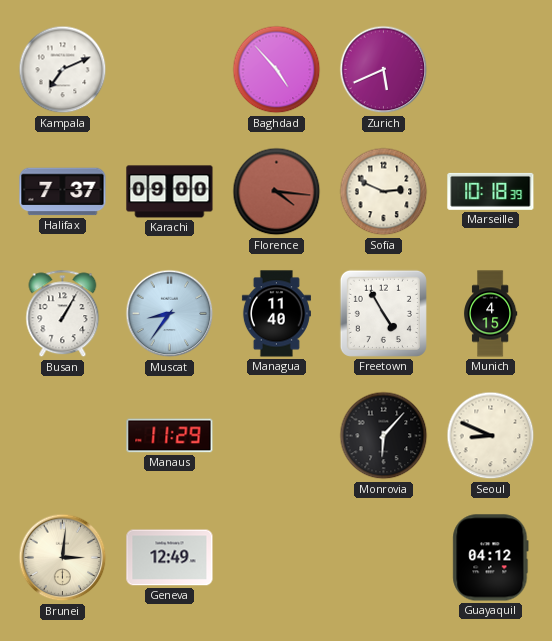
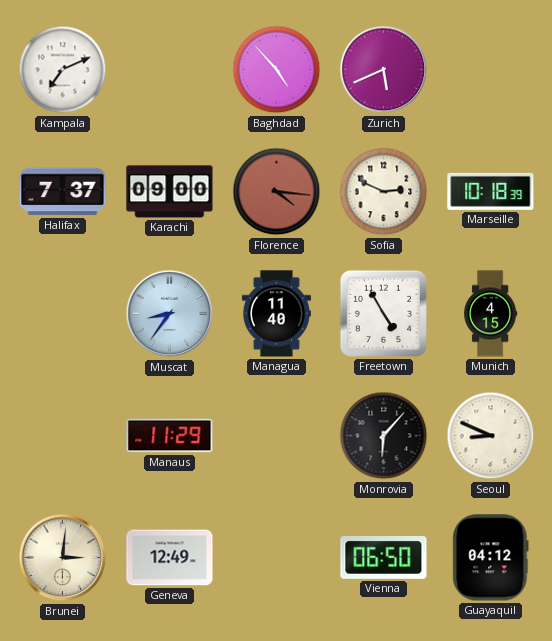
Busan: 1:05 -> none (63, 314)
Vienna: none -> 06:50 (384, 558)
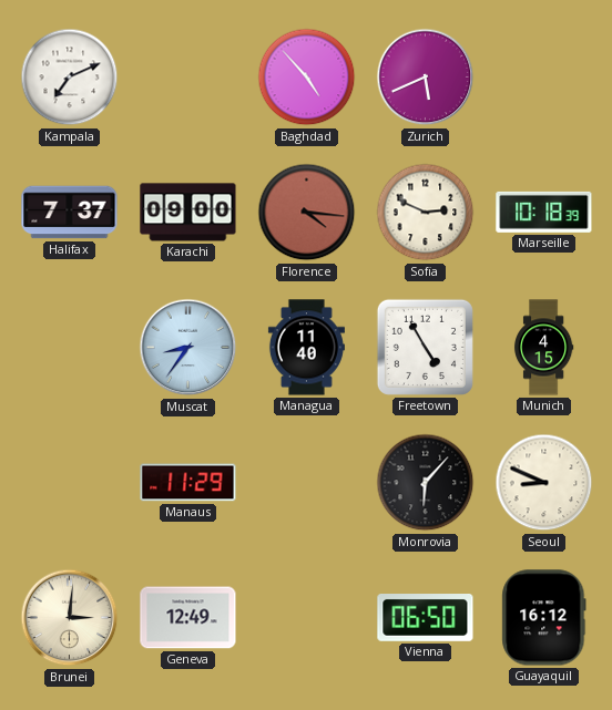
Guayaquil: 04:12 -> 16:12 (544, 618)
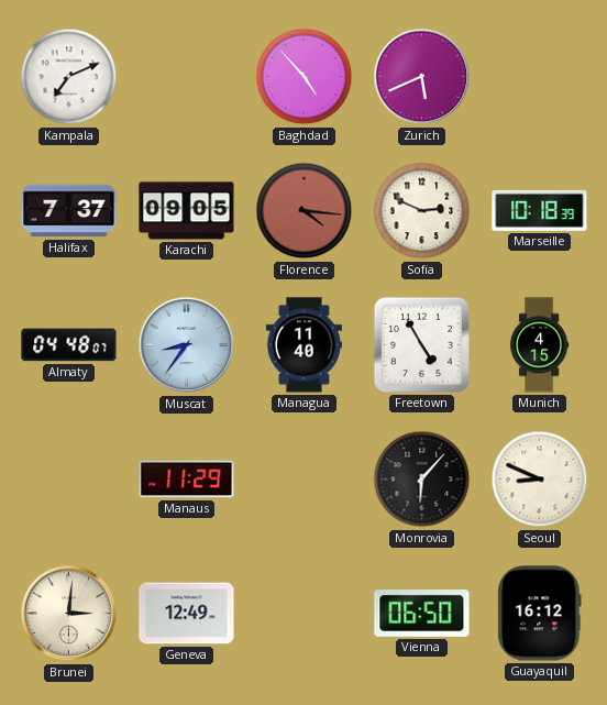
Karachi: 09:00 -> 09:05 (187, 211)
Almaty: none -> 04:48 (69, 345)
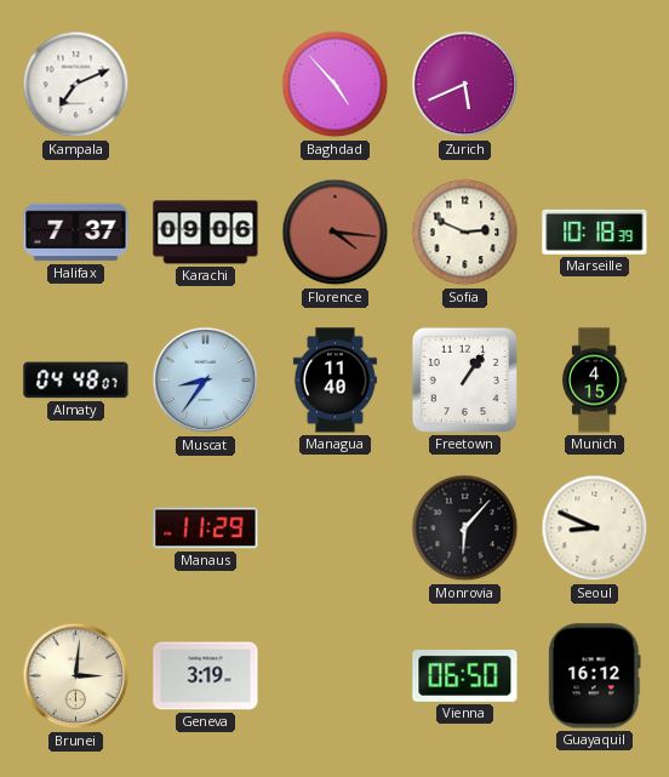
Karachi: 09:05 -> 09:06 (206, 233)
Freetown: 4:55 -> 1:06 (464, 379)
Geneva: 12:49 -> 3:19 (206, 676)
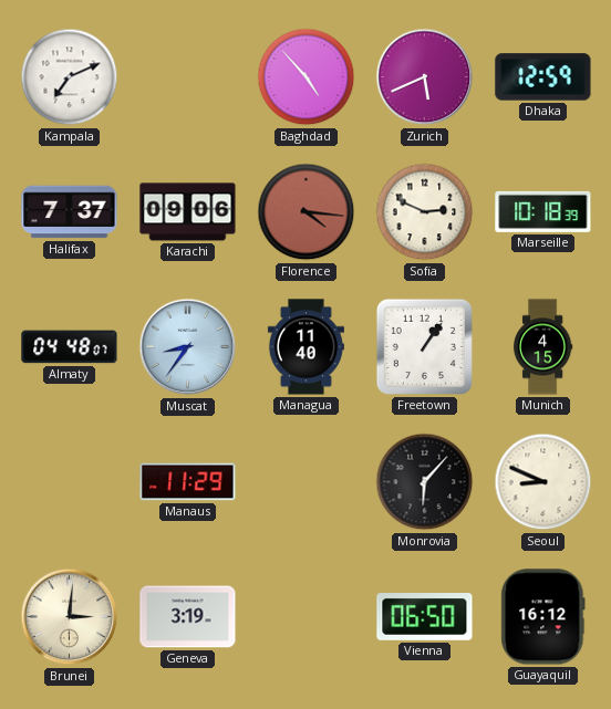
Dhaka: none -> 12:59 (543, 77)
